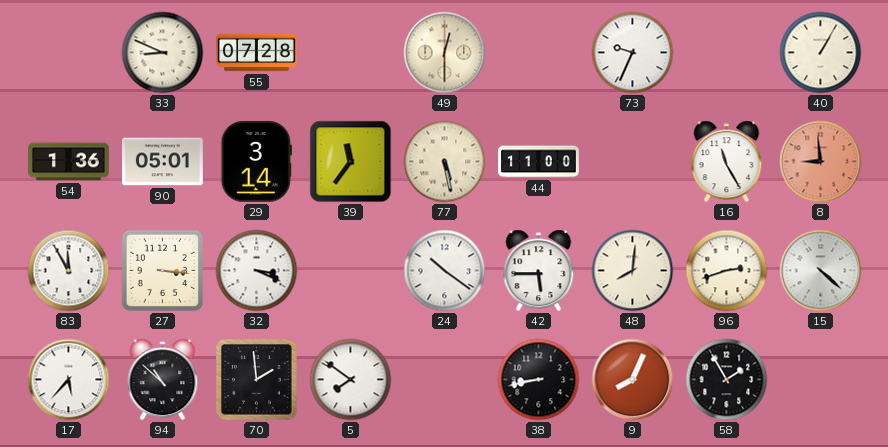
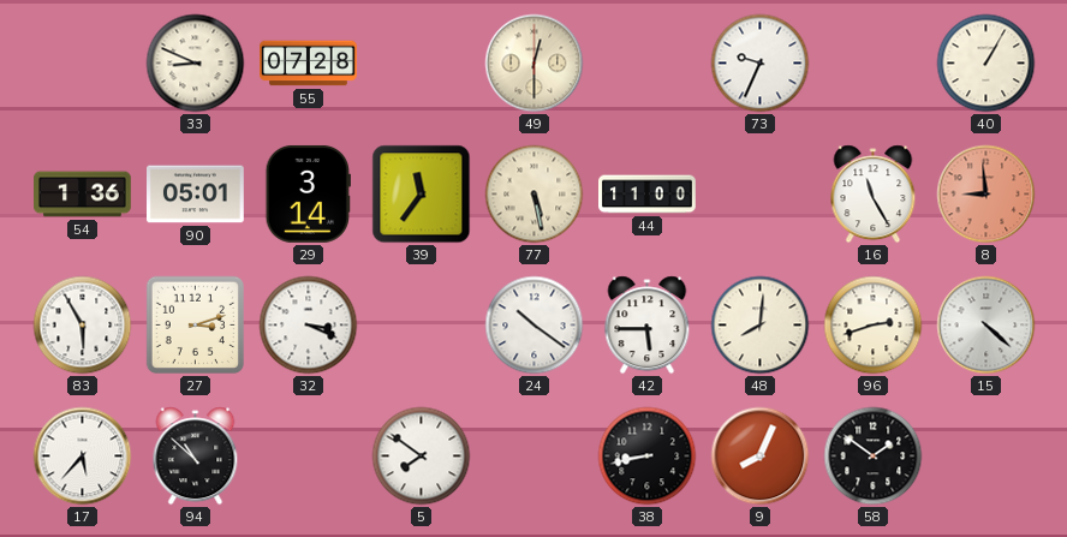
83: 11:55 -> 5:55 (83, 326)
27: 3:16 -> 3:12 (195, 324)
70: 1:59 -> none (257, 380)
58: 1:55 -> 1:51 (874, 457)
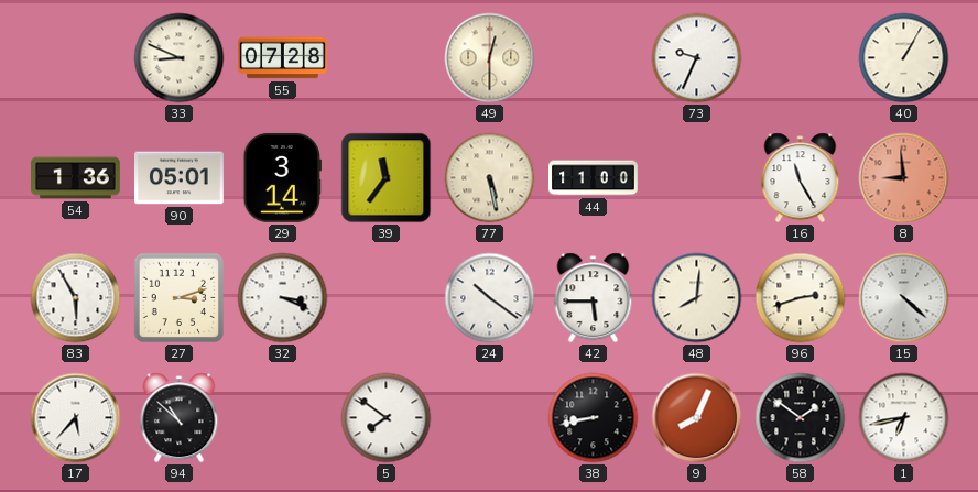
1: none -> 6:43 (904, 418)
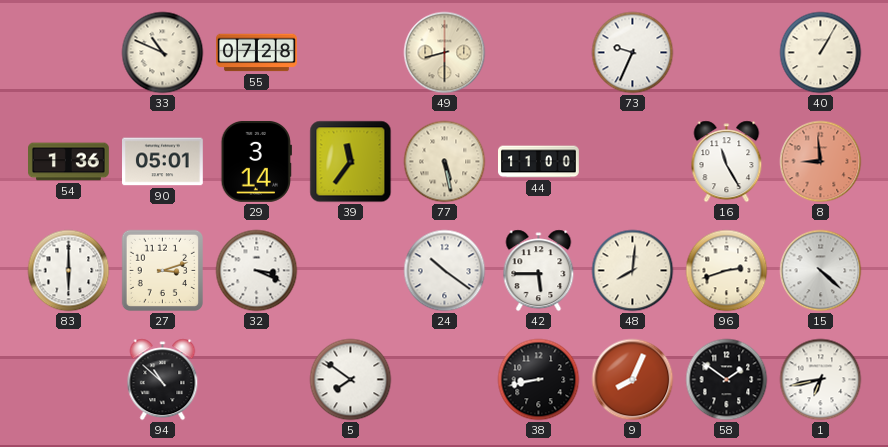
33: 8:49 -> 10:49 (163, 53)
49: 12:30 -> 8:30 (445, 53)
83: 5:55 -> 6:00 (69, 271)
17: 5:37 -> none (76, 418)
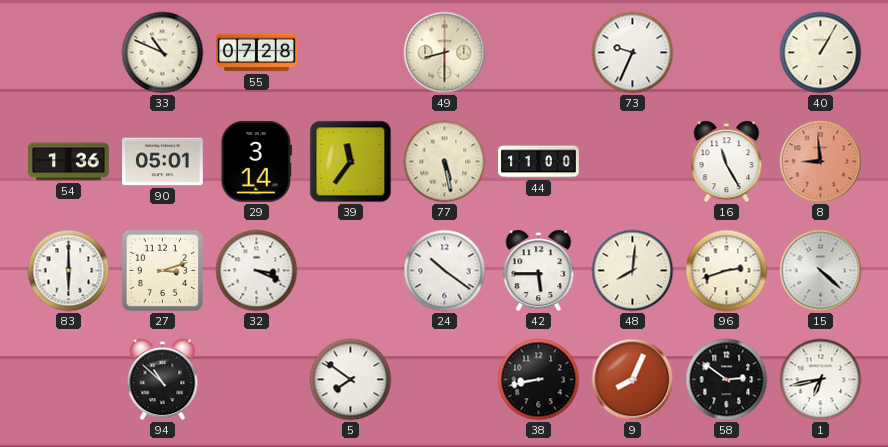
58: 1:51 -> 2:51 (727, 380)
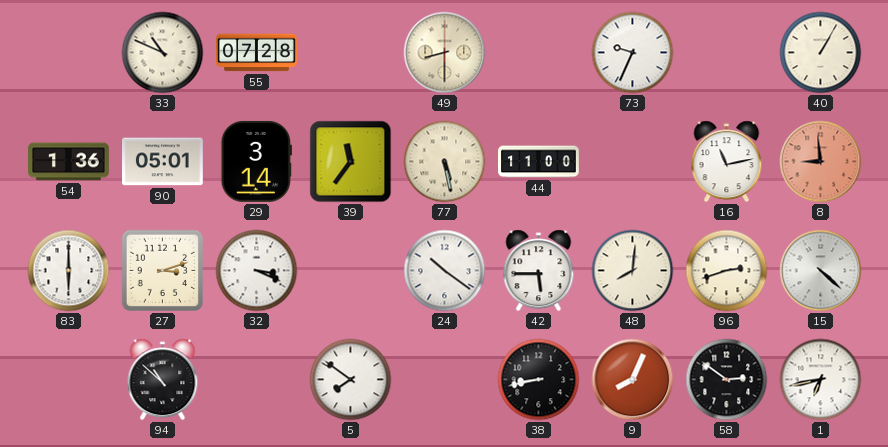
16: 11:25 -> 11:13 (727, 162)
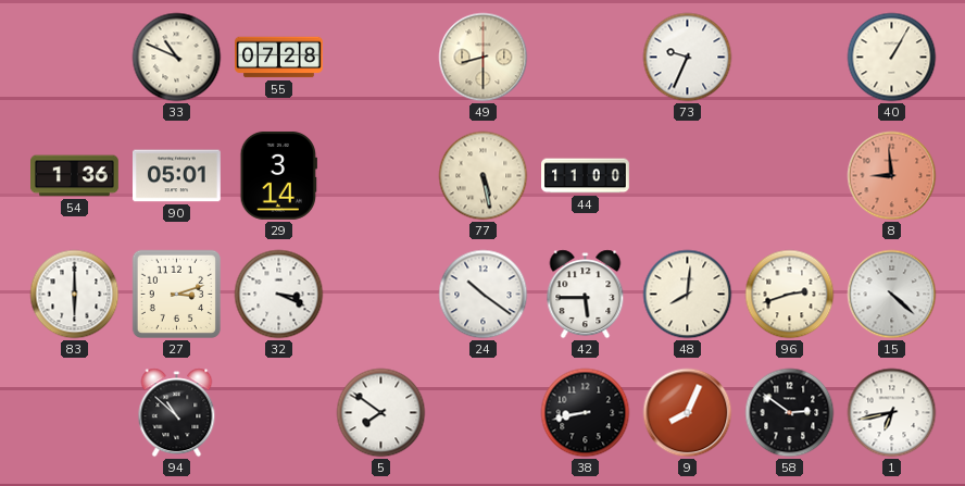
39: 11:36 -> none (351, 162)
16: 11:13 -> none (727, 162)
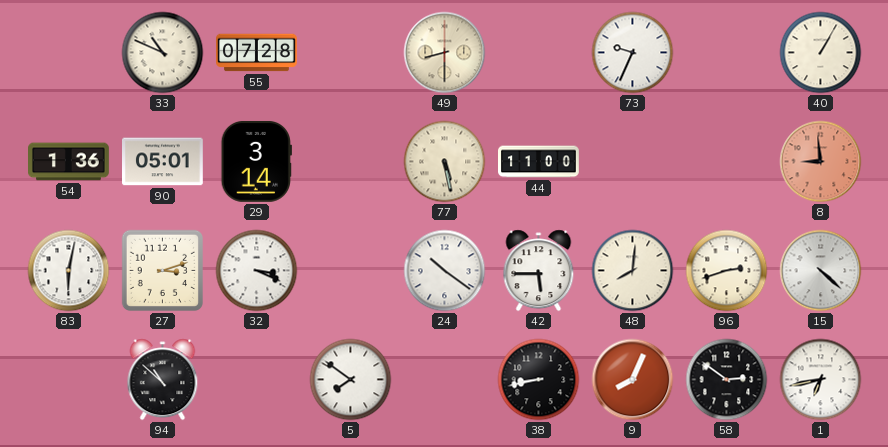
83: 6:00 -> 6:02 (69, 271)
